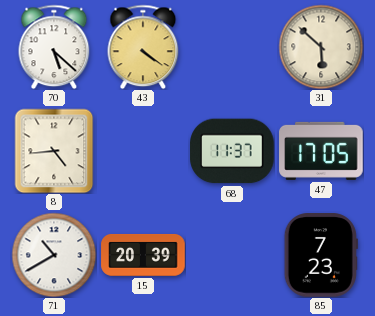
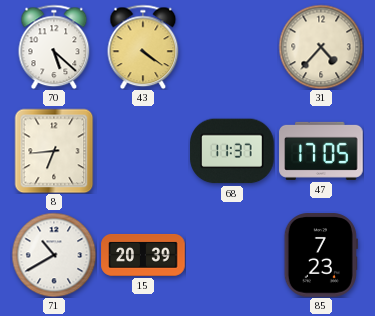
31: 5:52 -> 4:37 (321, 47)
8: 4:44 -> 6:44 (54, 151)
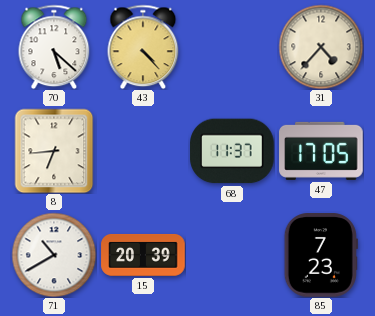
43: 4:21 -> 4:23 (143, 47)
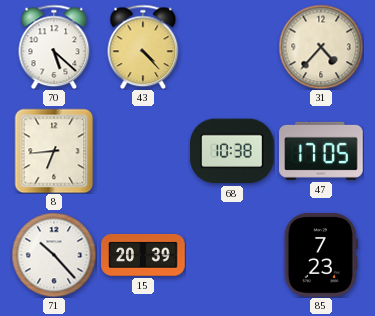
68: 11:37 -> 10:38 (232, 151)
71: 10:40 -> 10:23 (54, 255)
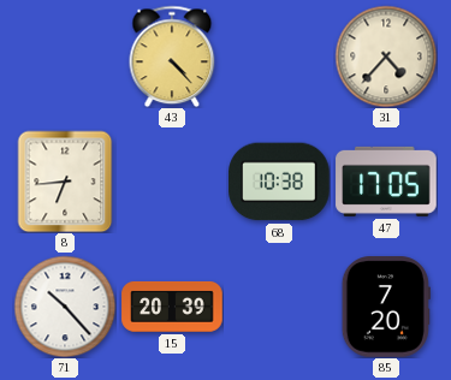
70: 5:22 -> none (54, 47)
85: 7:23 -> 7:20 (386, 307)
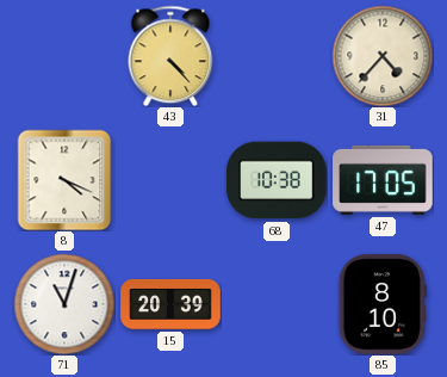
8: 6:44 -> 4:19 (64, 180)
71: 10:23 -> 11:03 (64, 304)
85: 7:20 -> 8:10 (383, 304)
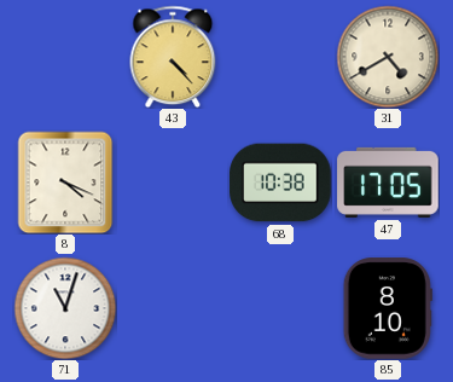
31: 4:37 -> 4:40 (388, 57)
15: 20:39 -> none (170, 304)
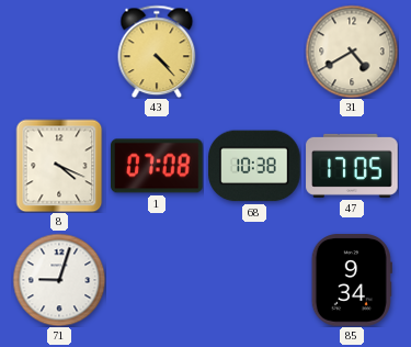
1: none -> 07:08 (158, 166)
71: 11:03 -> 9:03 (59, 280)
85: 8:10 -> 9:34 (352, 280)
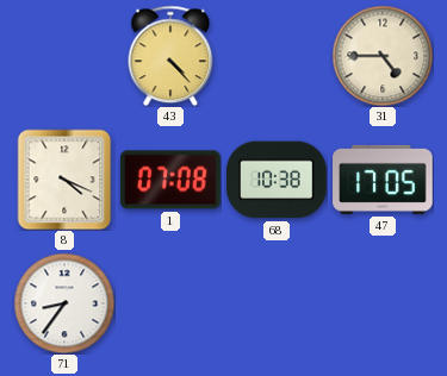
31: 4:40 -> 4:45 (383, 56)
71: 9:03 -> 8:36 (64, 303)
85: 9:34 -> none (352, 280)
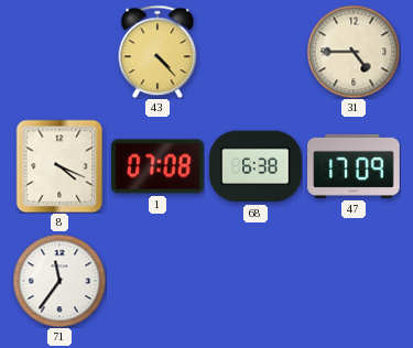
68: 10:38 -> 6:38 (256, 166)
47: 17:05 -> 17:09 (354, 166)
71: 8:36 -> 11:36 (59, 281)
